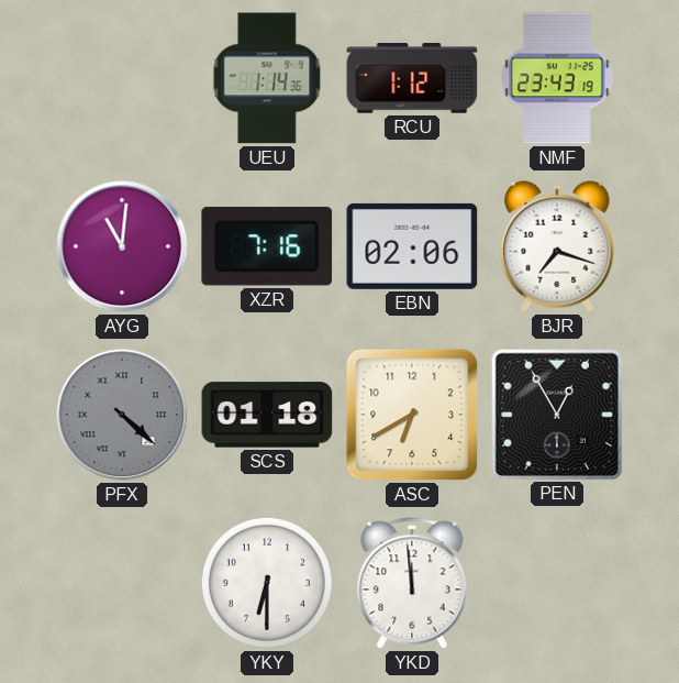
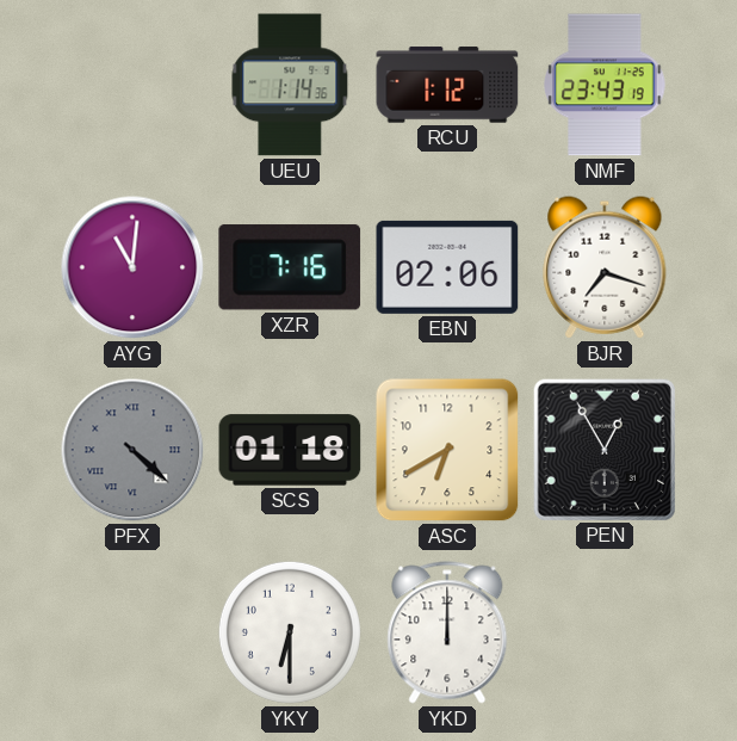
YKD: 11:59 -> 12:00 (447, 632)
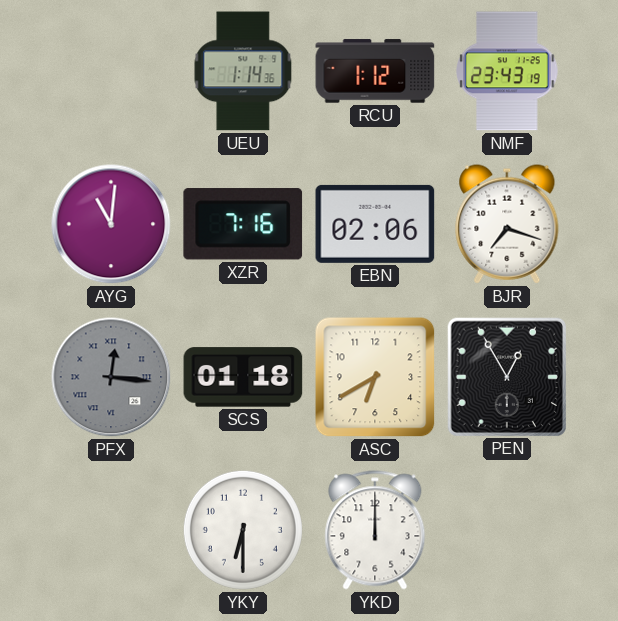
PFX: 4:22 -> 12:16 (111, 377)
